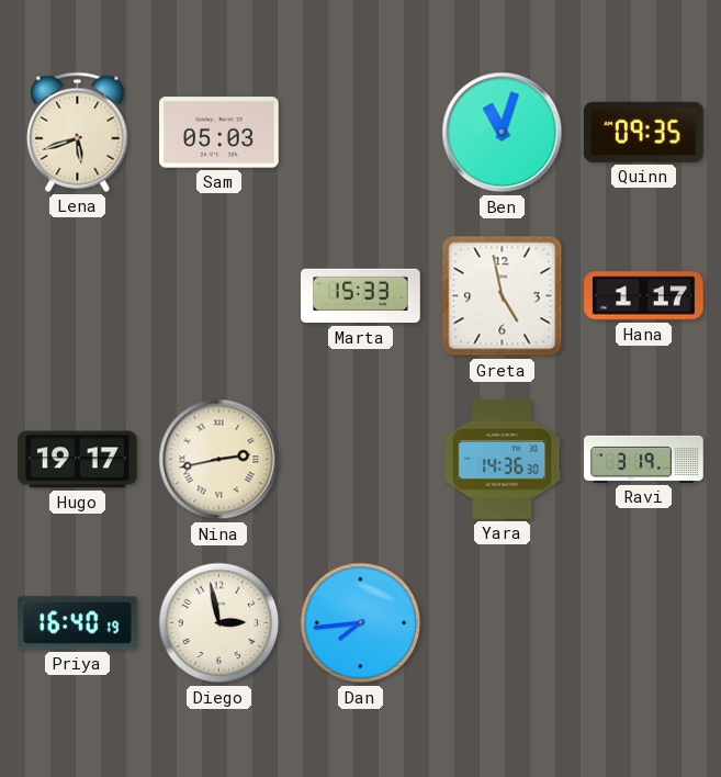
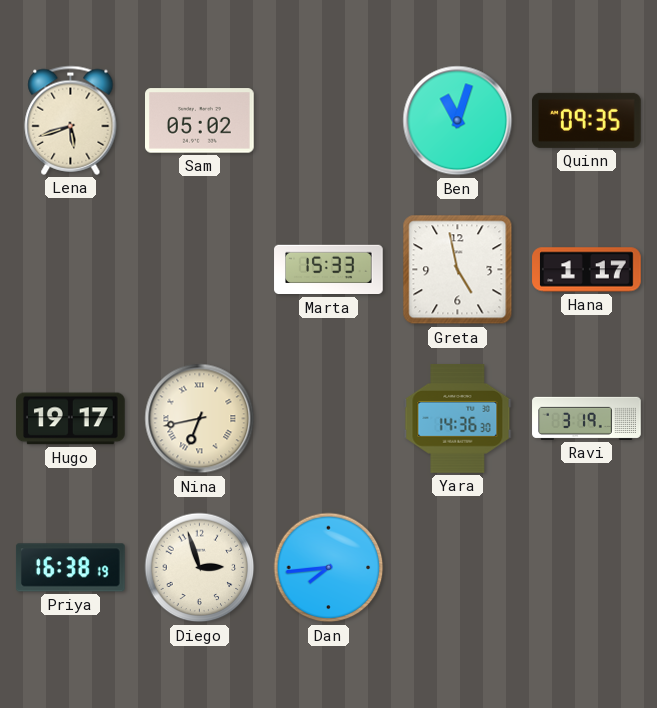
Sam: 05:03 -> 05:02 (200, 121)
Nina: 2:43 -> 6:43 (200, 419)
Priya: 16:40 -> 16:38 (71, 568)
Diego: 2:58 -> 2:57 (200, 568)
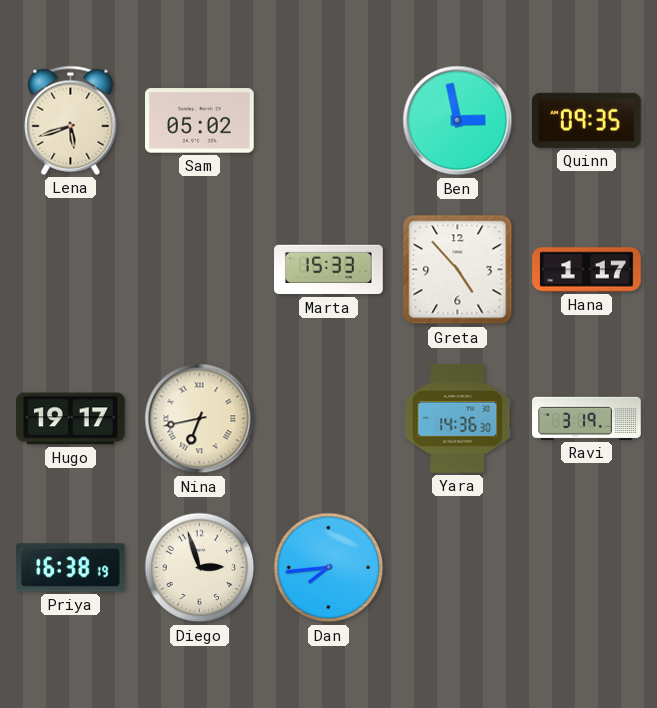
Ben: 11:03 -> 2:58 (458, 121)
Greta: 4:58 -> 4:53 (458, 270)
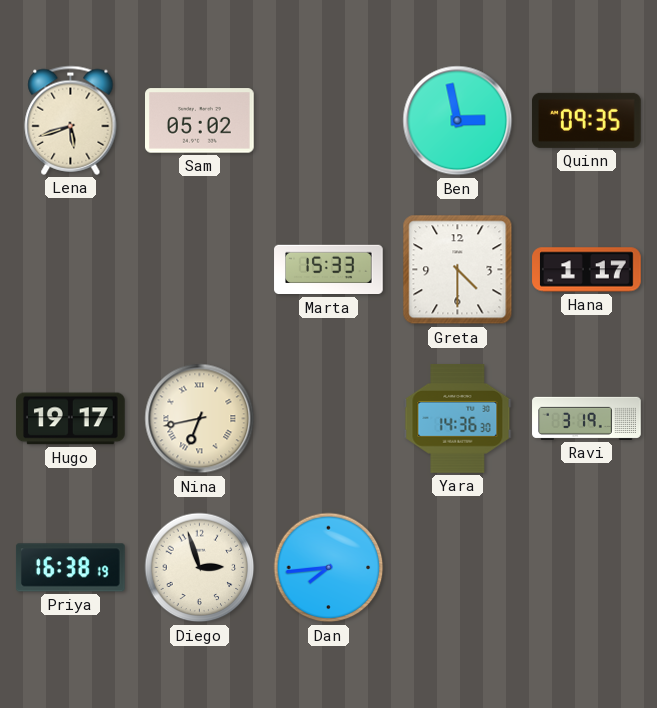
Greta: 4:53 -> 4:30 (458, 270)
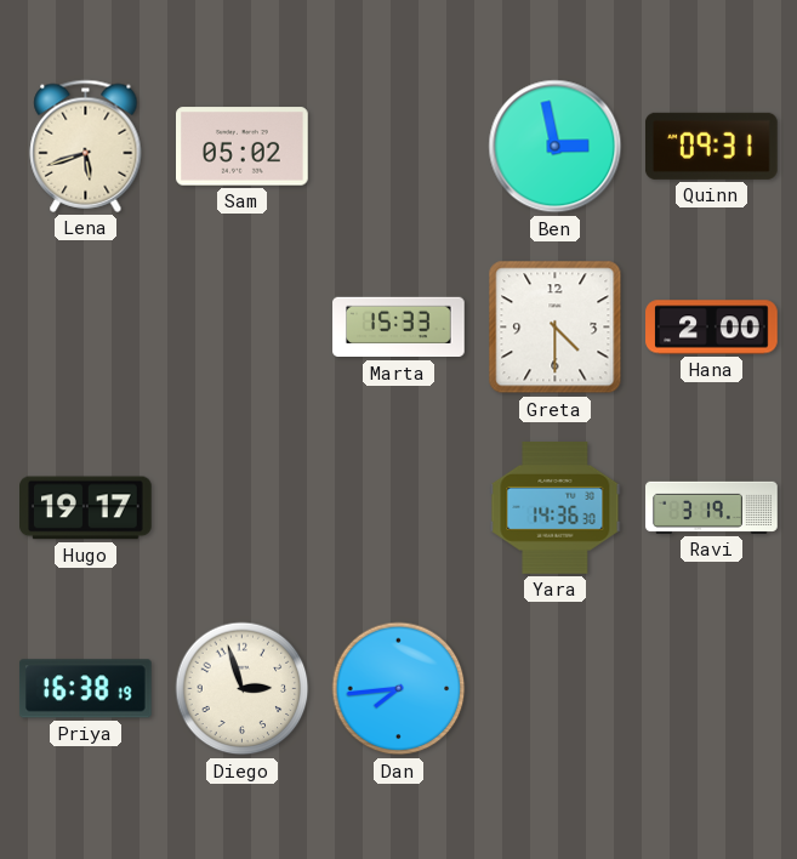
Quinn: 09:35 -> 09:31 (711, 146)
Hana: 1:17 -> 2:00 (712, 328)
Nina: 6:43 -> none (200, 419)
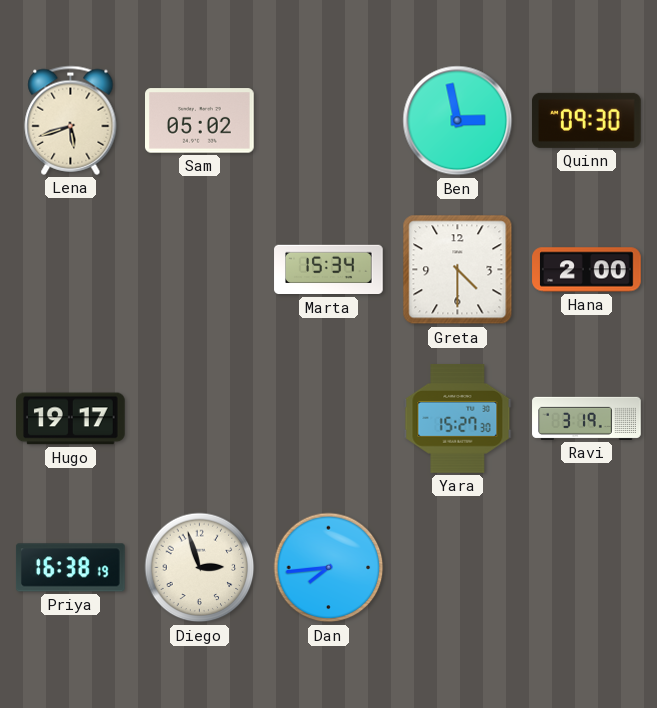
Quinn: 09:31 -> 09:30 (586, 120)
Marta: 15:33 -> 15:34 (329, 270)
Yara: 14:36 -> 15:27 (458, 419)
